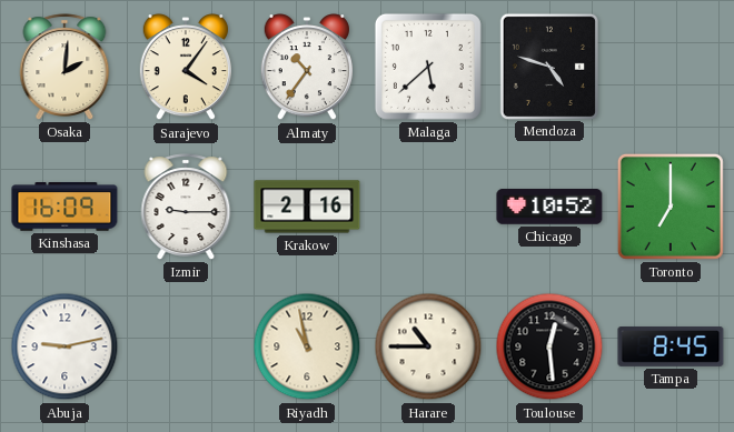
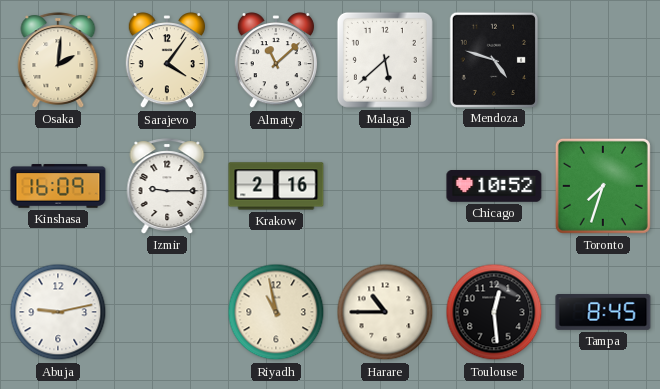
Almaty: 10:36 -> 11:08 (276, 61)
Toronto: 7:00 -> 7:33 (603, 186)
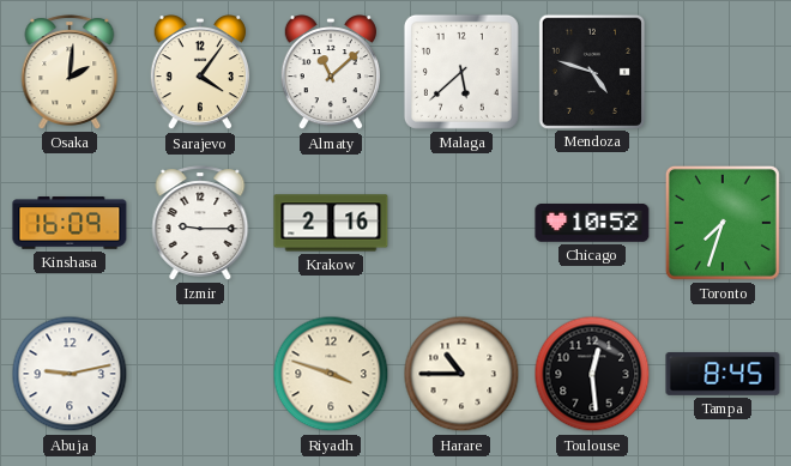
Riyadh: 10:58 -> 3:48 (331, 374)
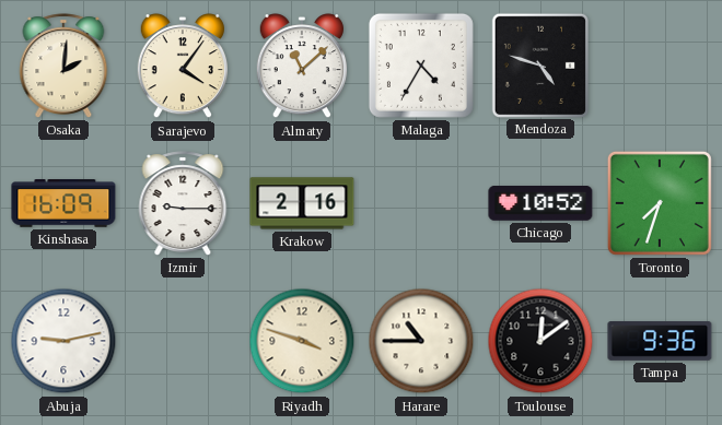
Malaga: 5:38 -> 4:35 (421, 66)
Toulouse: 12:29 -> 12:09 (540, 341)
Tampa: 8:45 -> 9:36 (660, 342)
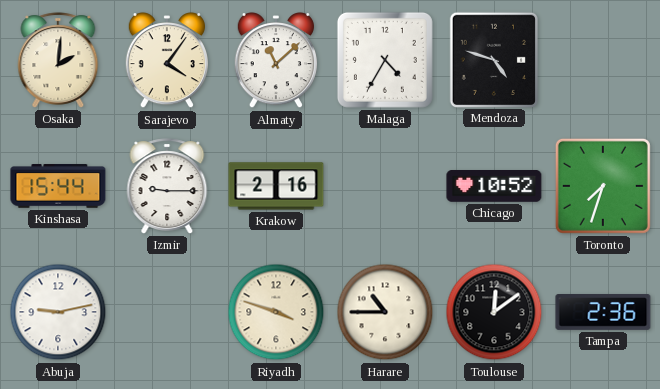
Kinshasa: 16:09 -> 15:44 (58, 186)
Tampa: 9:36 -> 2:36 (603, 313)
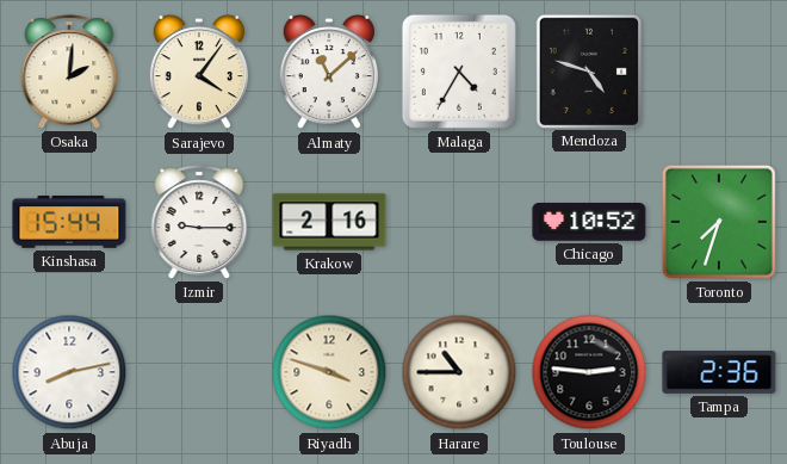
Abuja: 9:13 -> 8:13 (69, 372)
Toulouse: 12:09 -> 2:46 (589, 372)
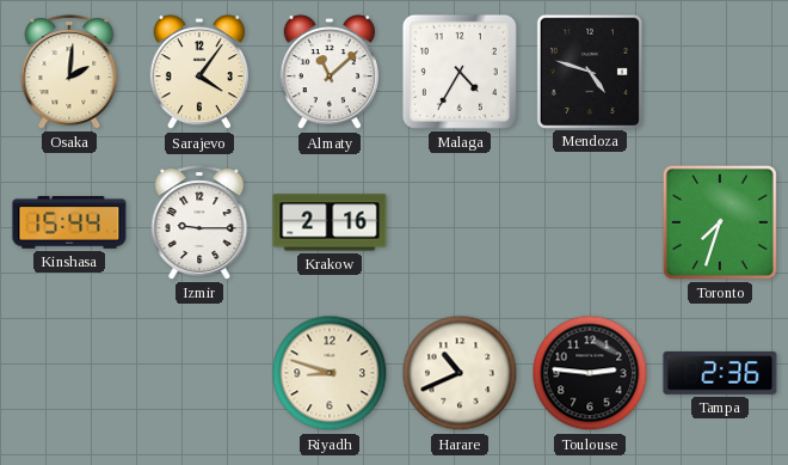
Chicago: 10:52 -> none (589, 223)
Abuja: 8:13 -> none (69, 372)
Riyadh: 3:48 -> 8:48 (330, 373)
Harare: 10:45 -> 10:41 (460, 373)
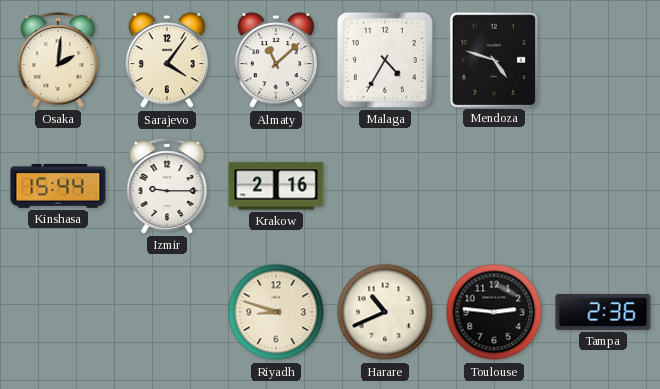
Toronto: 7:33 -> none (720, 222)
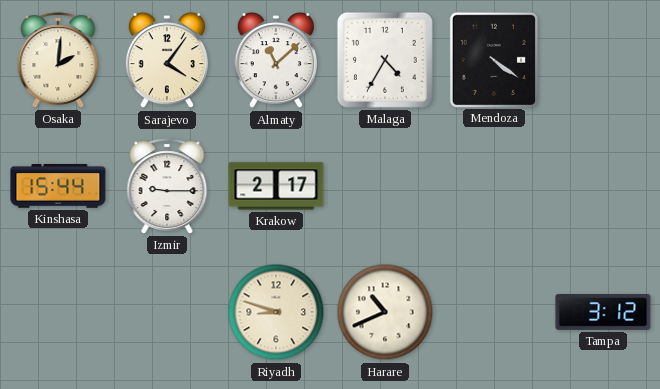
Mendoza: 4:48 -> 4:21 (493, 59)
Krakow: 2:16 -> 2:17 (276, 186)
Toulouse: 2:46 -> none (494, 312)
Tampa: 2:36 -> 3:12 (603, 313)
